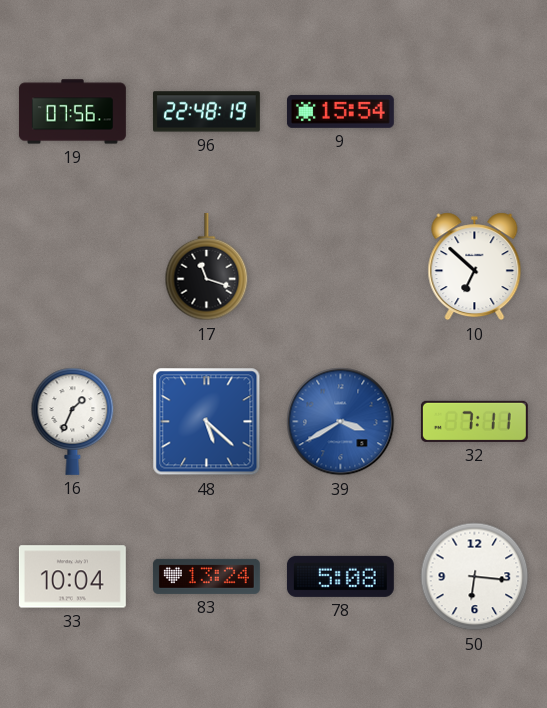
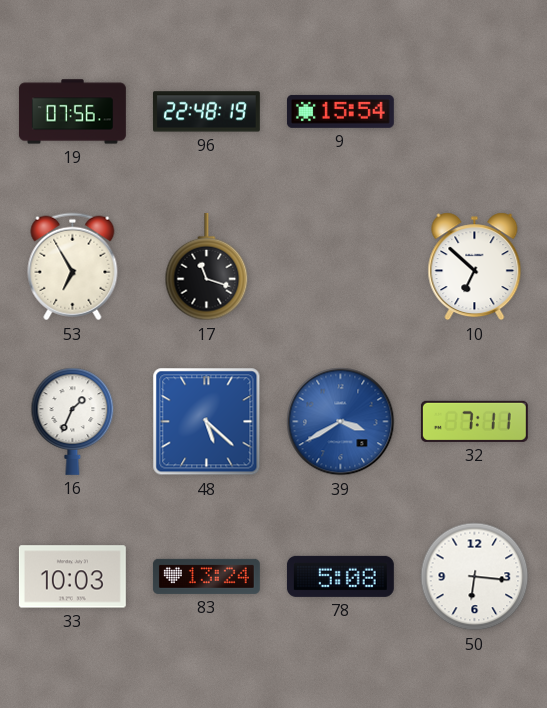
53: none -> 6:55 (73, 267)
33: 10:04 -> 10:03 (72, 577)
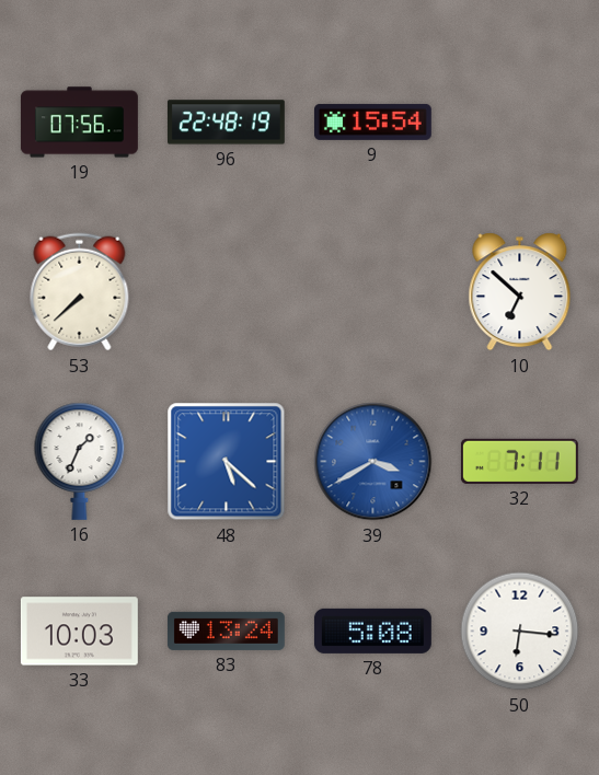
53: 6:55 -> 7:38 (80, 292)
17: 11:18 -> none (207, 267)
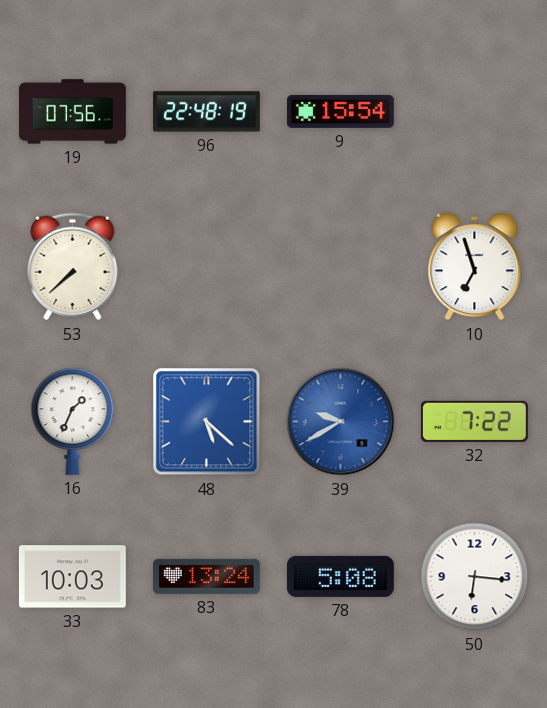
10: 6:52 -> 6:57 (475, 267)
39: 3:40 -> 9:40 (341, 422)
32: 7:11 -> 7:22 (474, 421)
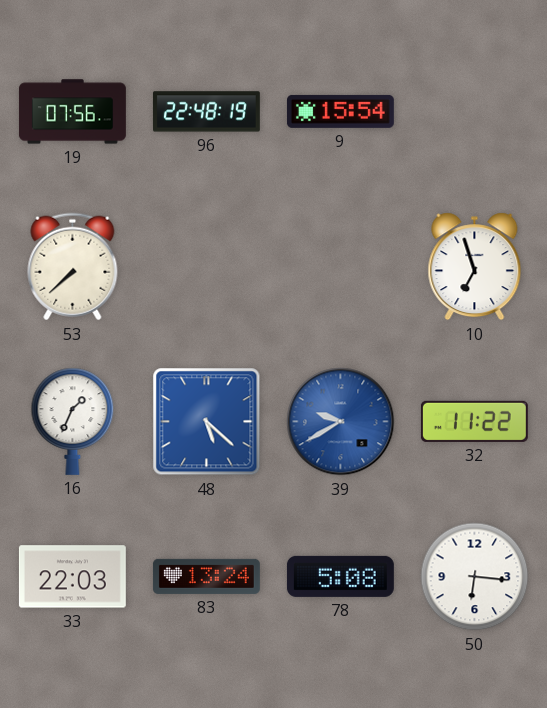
32: 7:22 -> 11:22 (474, 421)
33: 10:03 -> 22:03 (72, 577)
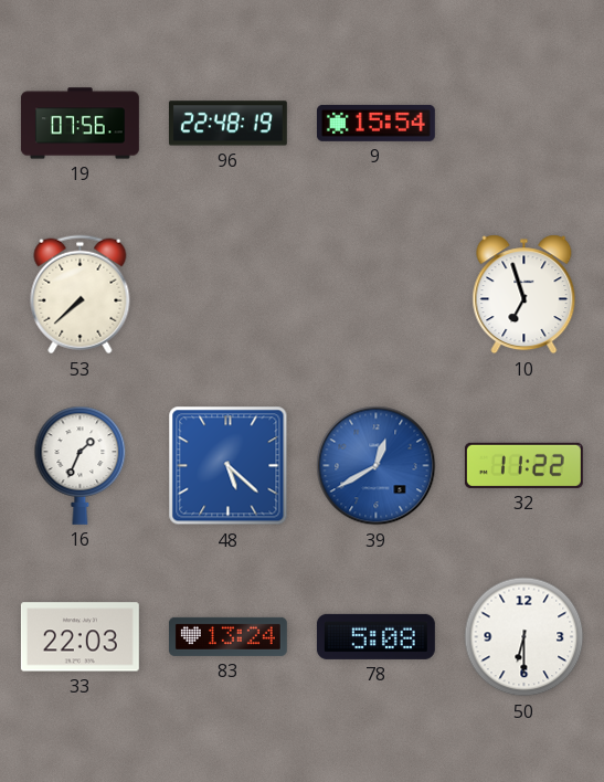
39: 9:40 -> 12:40 (377, 466)
50: 6:16 -> 6:30 (524, 637)
